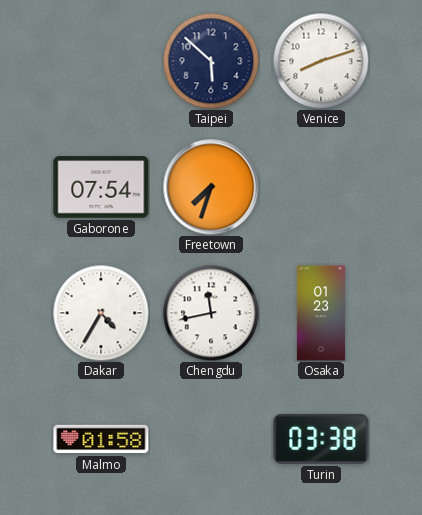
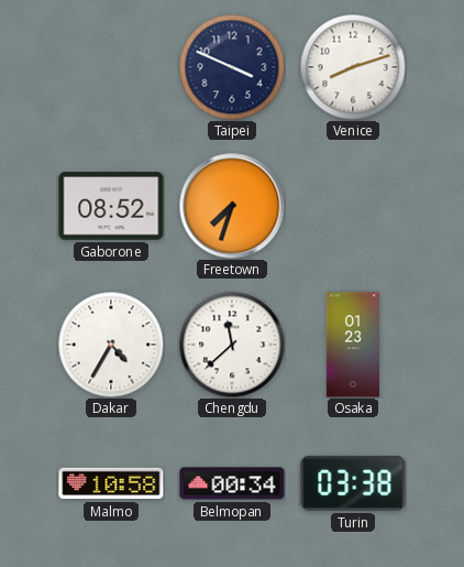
Taipei: 5:52 -> 3:49 (232, 67)
Gaborone: 07:54 -> 08:52 (111, 206)
Chengdu: 11:43 -> 11:38 (232, 345)
Malmo: 01:58 -> 10:58 (111, 483)
Belmopan: none -> 00:34 (232, 483)
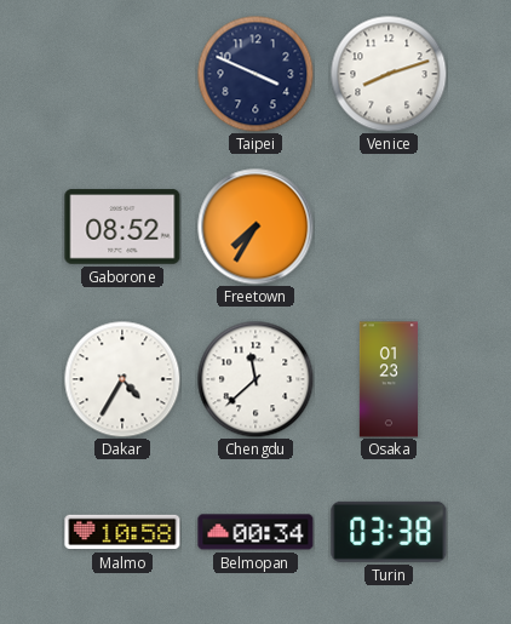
Freetown: 7:33 -> 7:35 (255, 227)
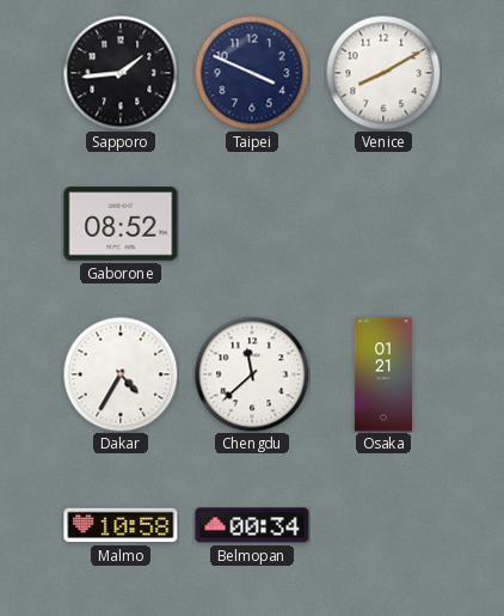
Sapporo: none -> 1:44 (121, 73)
Venice: 8:12 -> 8:10 (383, 73)
Freetown: 7:35 -> none (255, 227)
Osaka: 01:23 -> 01:21 (383, 374)
Turin: 03:38 -> none (389, 532)
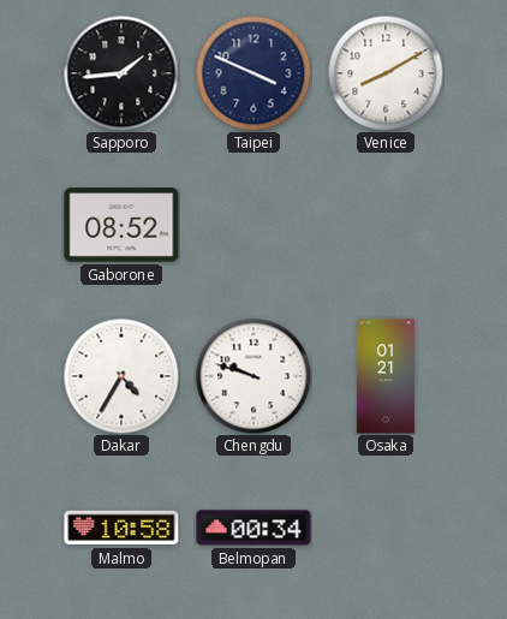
Chengdu: 11:38 -> 9:48 (253, 376)
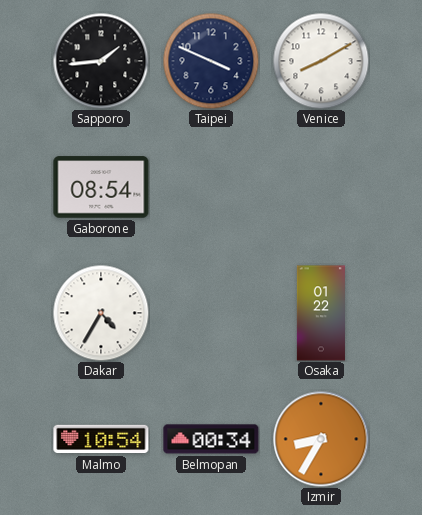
Gaborone: 08:52 -> 08:54 (101, 187)
Chengdu: 9:48 -> none (253, 376)
Osaka: 01:21 -> 01:22 (321, 313)
Malmo: 10:58 -> 10:54 (101, 439)
Izmir: none -> 8:35 (321, 439)
